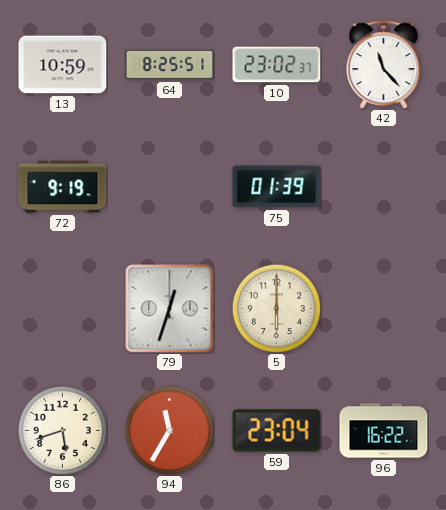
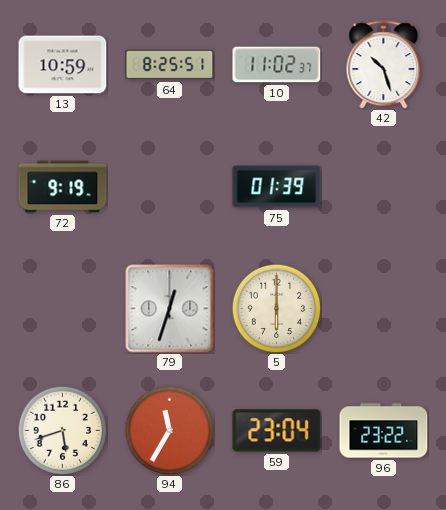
10: 23:02 -> 11:02 (277, 65)
42: 11:23 -> 10:27 (384, 65)
96: 16:22 -> 23:22 (384, 431)
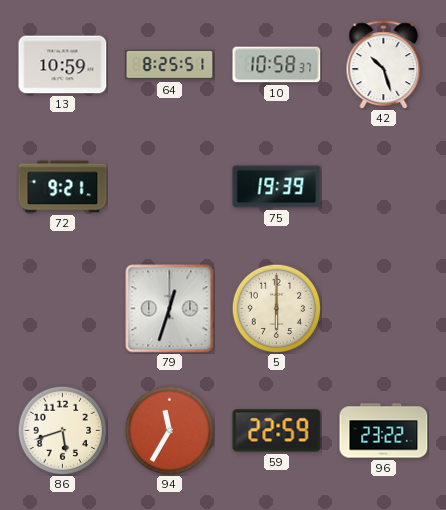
10: 11:02 -> 10:58 (277, 65)
72: 9:19 -> 9:21 (63, 187)
75: 01:39 -> 19:39 (277, 187)
59: 23:04 -> 22:59 (277, 431)
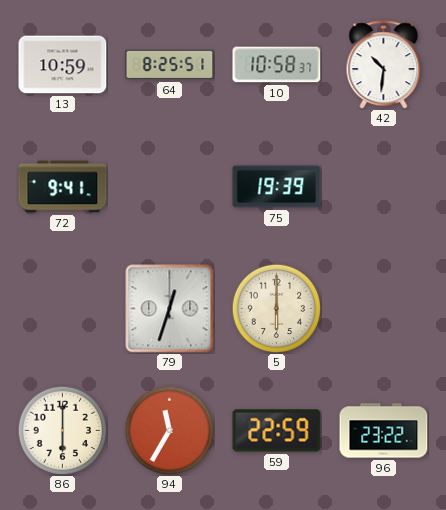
42: 10:27 -> 10:31 (384, 65)
72: 9:21 -> 9:41 (63, 187)
86: 5:42 -> 6:00 (62, 430)
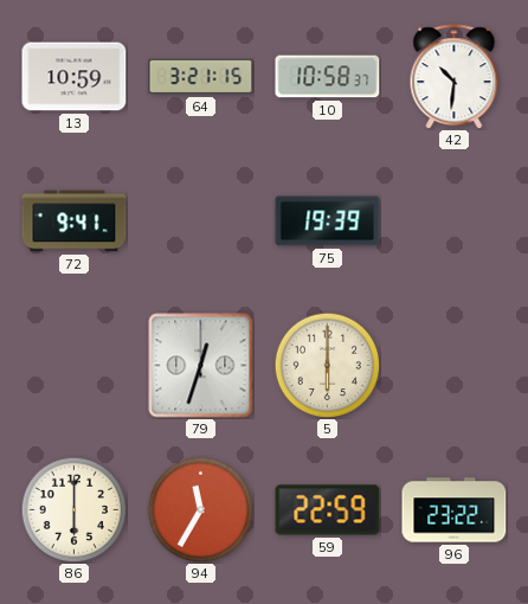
64: 8:25 -> 3:21 (201, 77)
